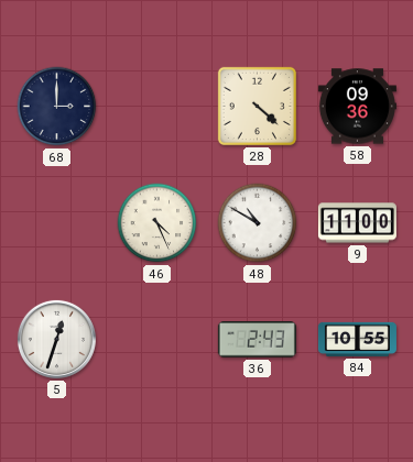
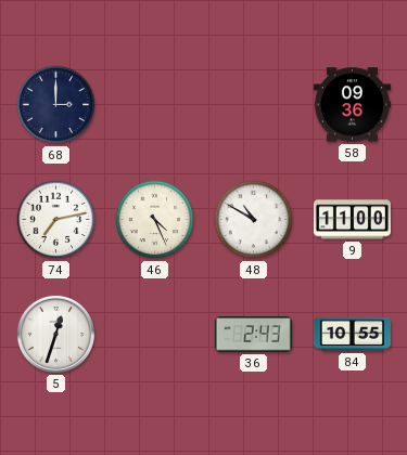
28: 4:22 -> none (257, 106)
74: none -> 7:13 (56, 220)
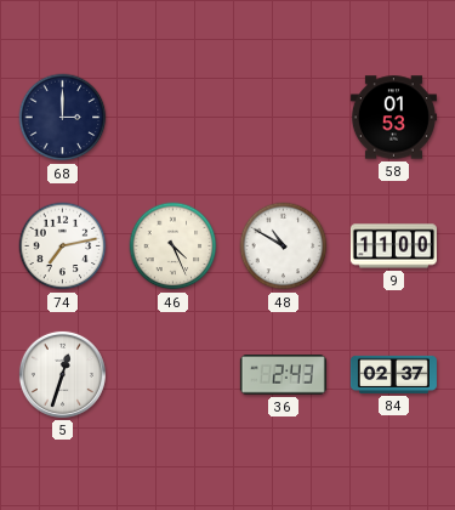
58: 09:36 -> 01:53 (393, 118)
84: 10:55 -> 02:37 (393, 374)
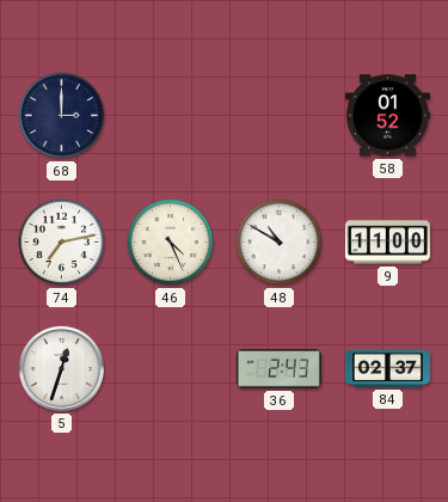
58: 01:53 -> 01:52 (387, 116)
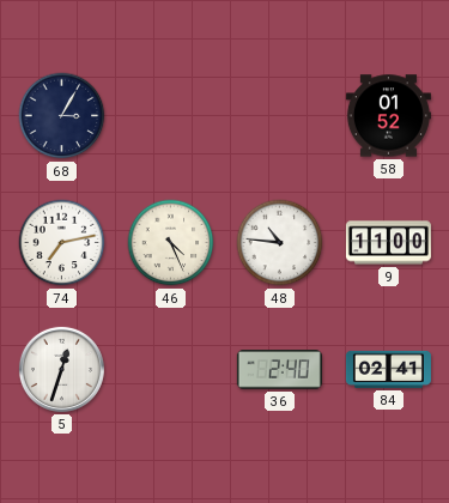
68: 3:00 -> 3:05 (62, 116)
48: 10:50 -> 10:46 (280, 243)
36: 2:43 -> 2:40 (279, 370)
84: 02:37 -> 02:41 (388, 369)
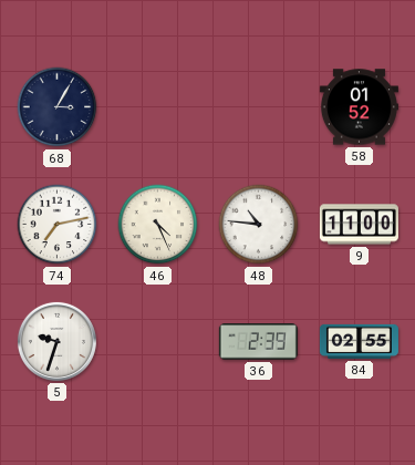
5: 12:33 -> 9:33 (56, 341)
36: 2:40 -> 2:39 (258, 342)
84: 02:41 -> 02:55 (359, 341)
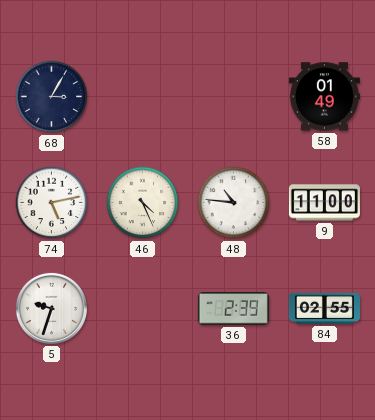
58: 01:52 -> 01:49 (324, 97)
74: 7:13 -> 5:13 (52, 203)
